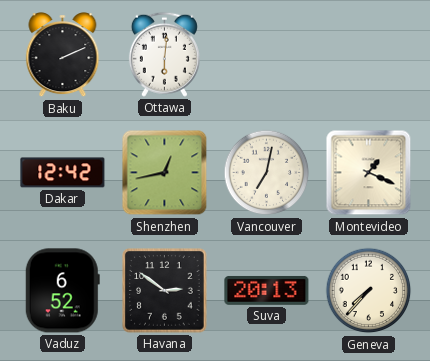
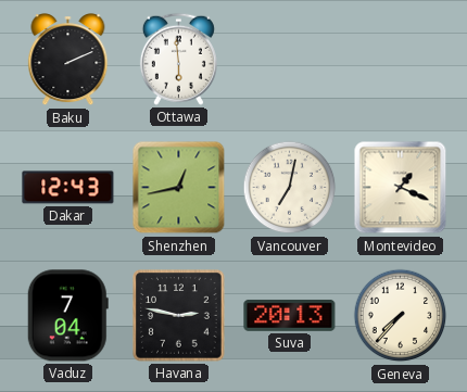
Ottawa: 6:01 -> 5:59 (178, 59)
Dakar: 12:42 -> 12:43 (68, 188)
Vaduz: 6:52 -> 7:04 (67, 316)
Havana: 2:51 -> 2:47 (179, 316)
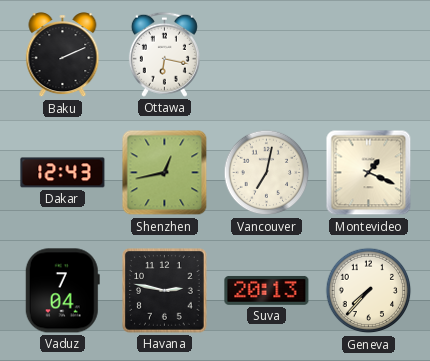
Ottawa: 5:59 -> 6:17 (164, 54)
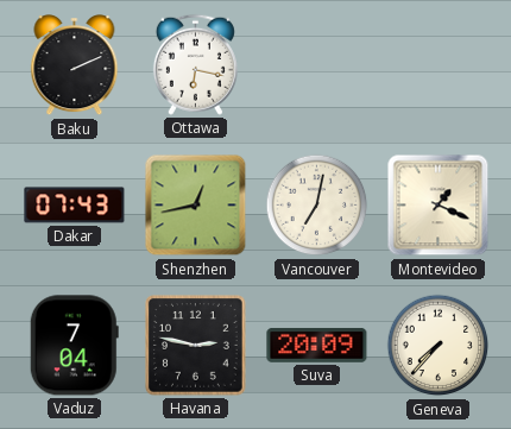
Dakar: 12:43 -> 07:43 (75, 206)
Suva: 20:13 -> 20:09 (317, 345)
